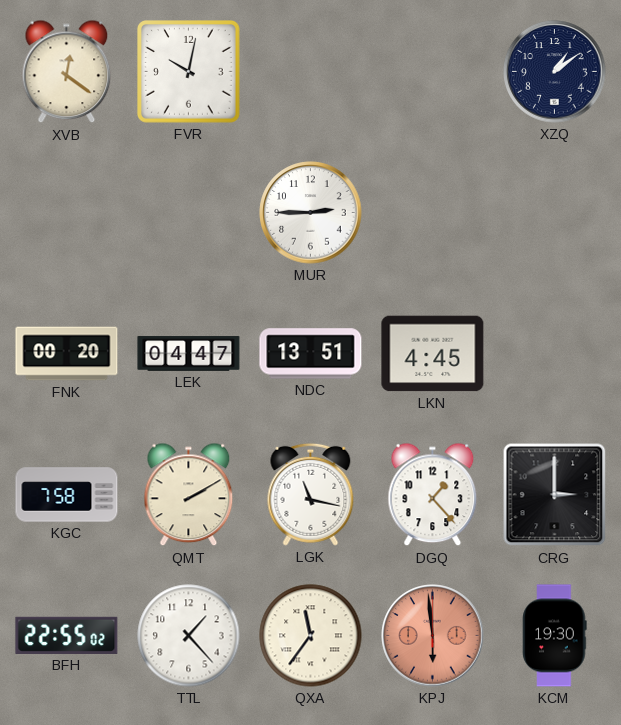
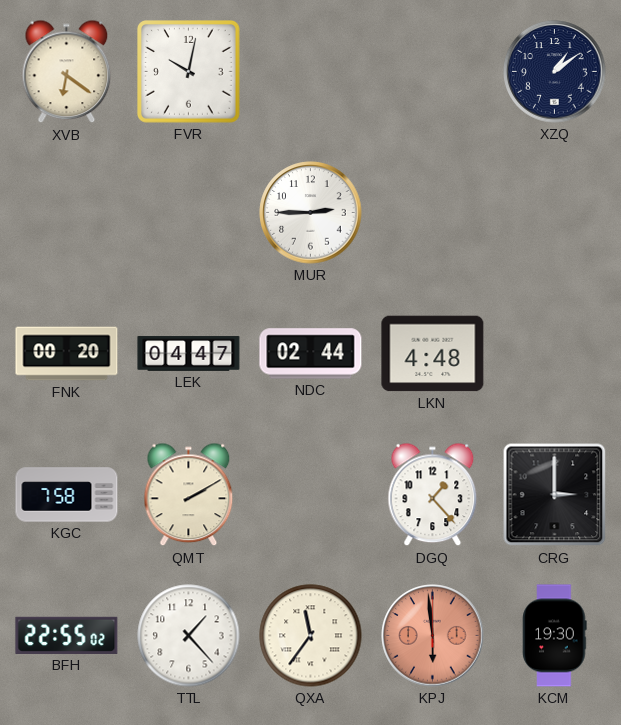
XVB: 12:21 -> 6:21 (67, 72)
NDC: 13:51 -> 02:44 (311, 354)
LKN: 4:45 -> 4:48 (433, 354)
LGK: 11:17 -> none (311, 494)
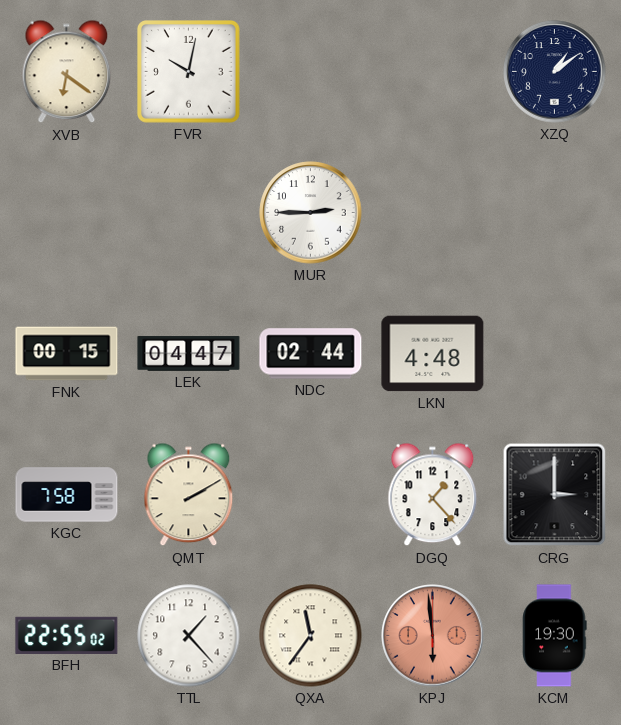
FNK: 00:20 -> 00:15 (67, 354)
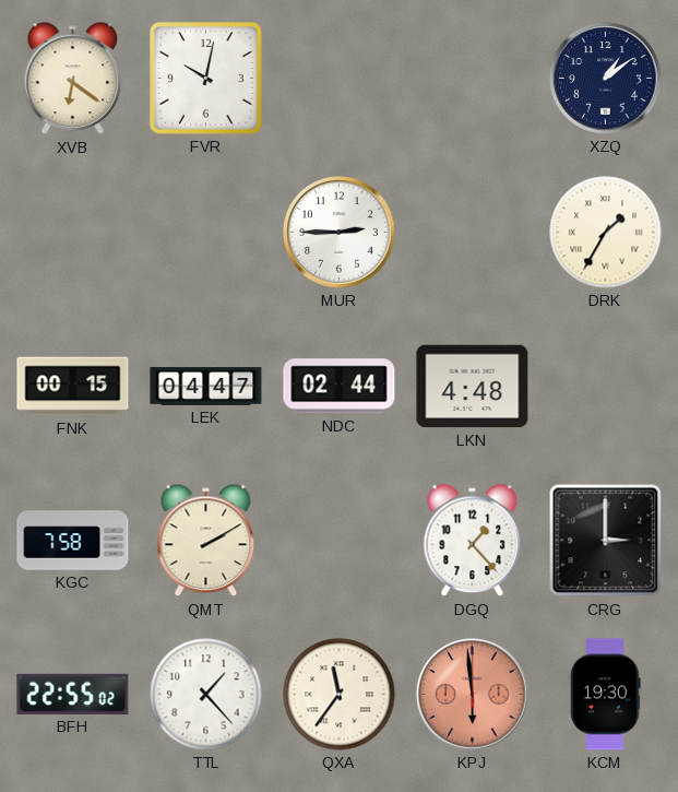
DRK: none -> 1:35 (606, 233)
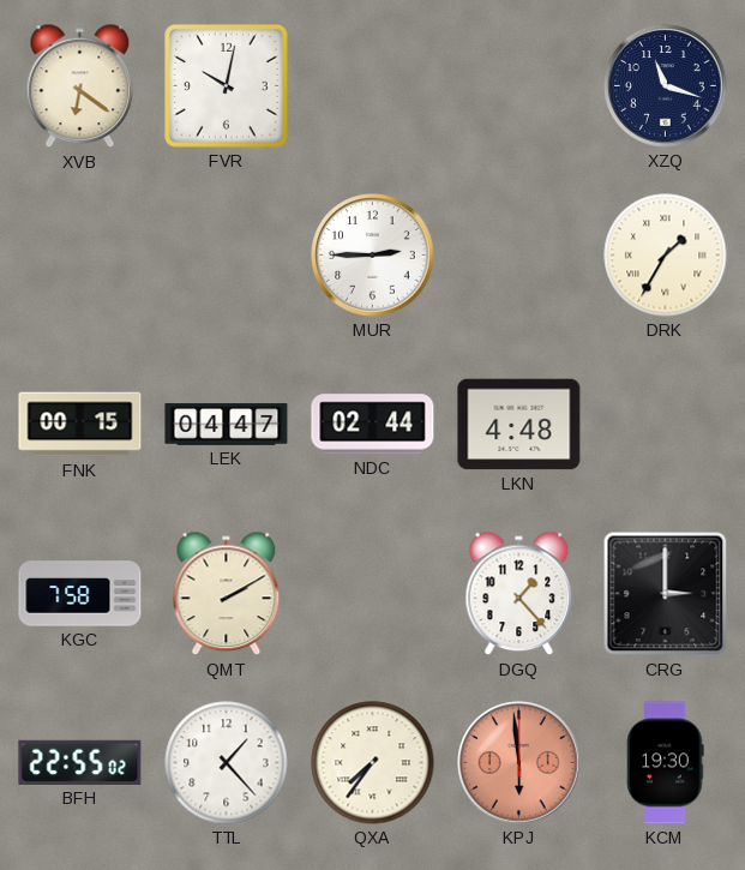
XZQ: 1:09 -> 11:18 (666, 86)
QXA: 11:36 -> 7:36 (373, 763)
